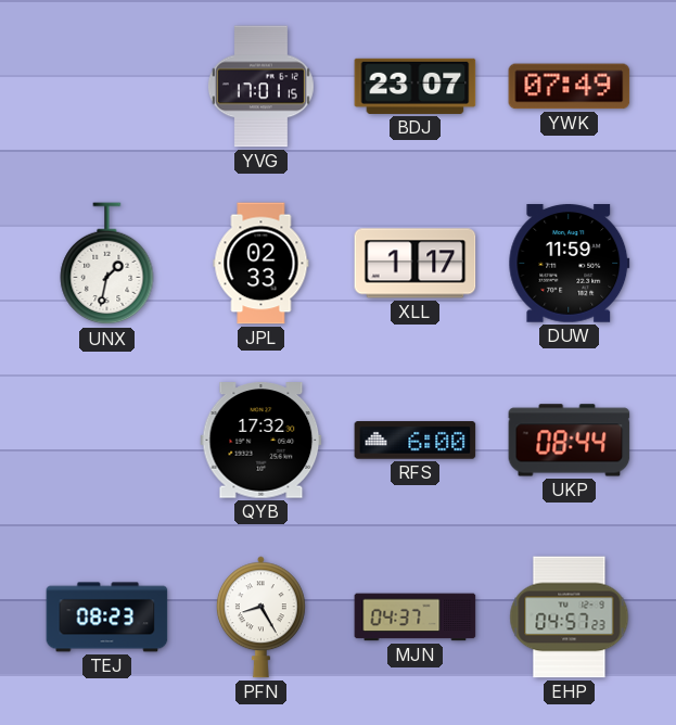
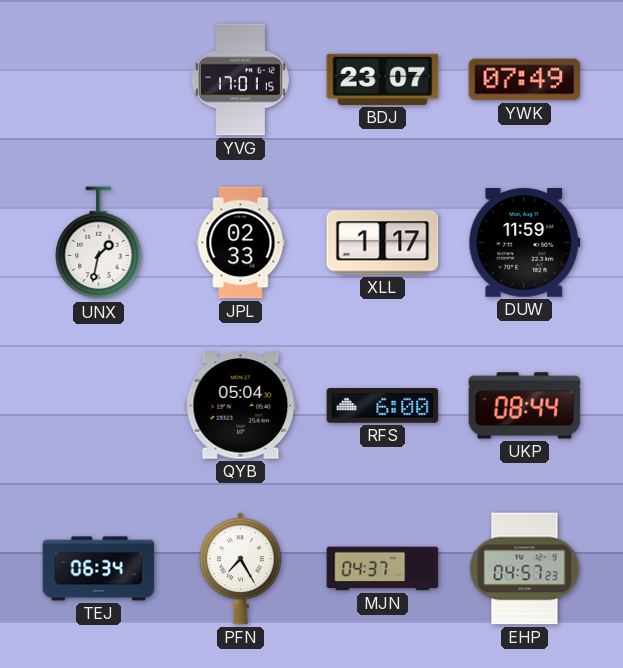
QYB: 17:32 -> 05:04 (241, 406)
TEJ: 08:23 -> 06:34 (99, 569)
PFN: 8:25 -> 7:25 (240, 569)
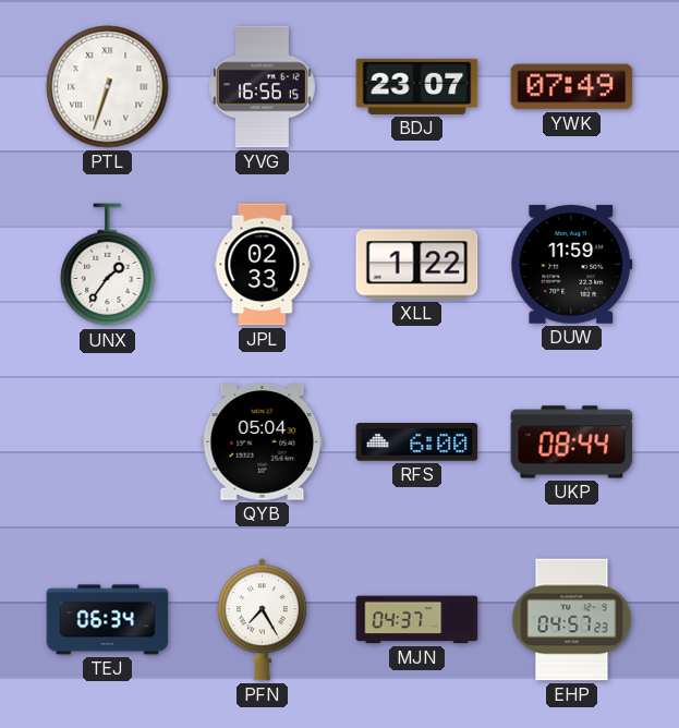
PTL: none -> 6:33 (108, 87)
YVG: 17:01 -> 16:56 (262, 87)
UNX: 1:32 -> 1:36 (108, 265)
XLL: 1:17 -> 1:22 (417, 265)
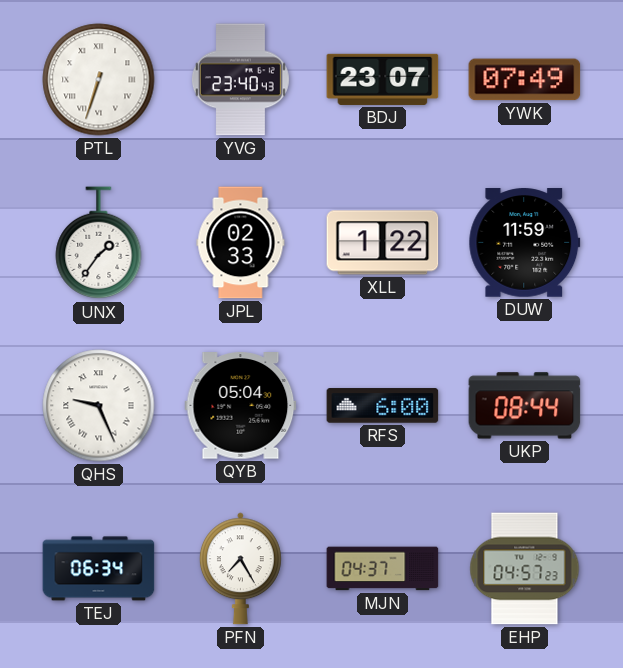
YVG: 16:56 -> 23:40 (240, 80)
QHS: none -> 9:26 (99, 406)
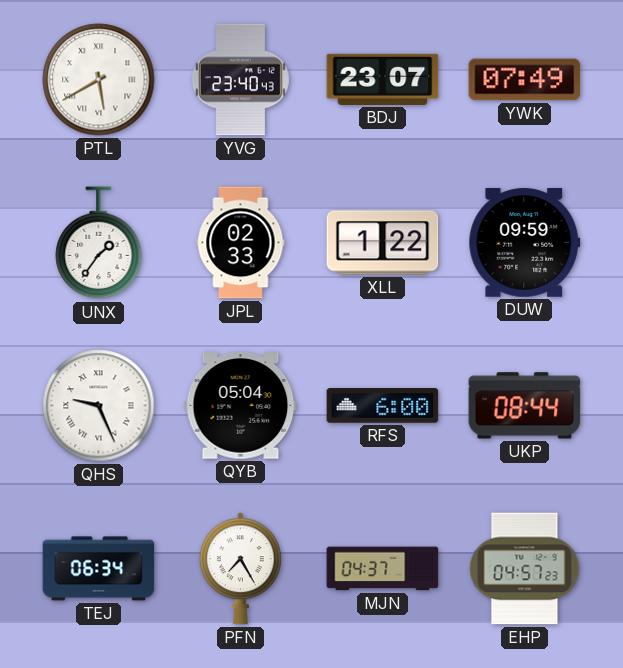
PTL: 6:33 -> 5:40 (99, 80)
DUW: 11:59 -> 09:59 (525, 243)
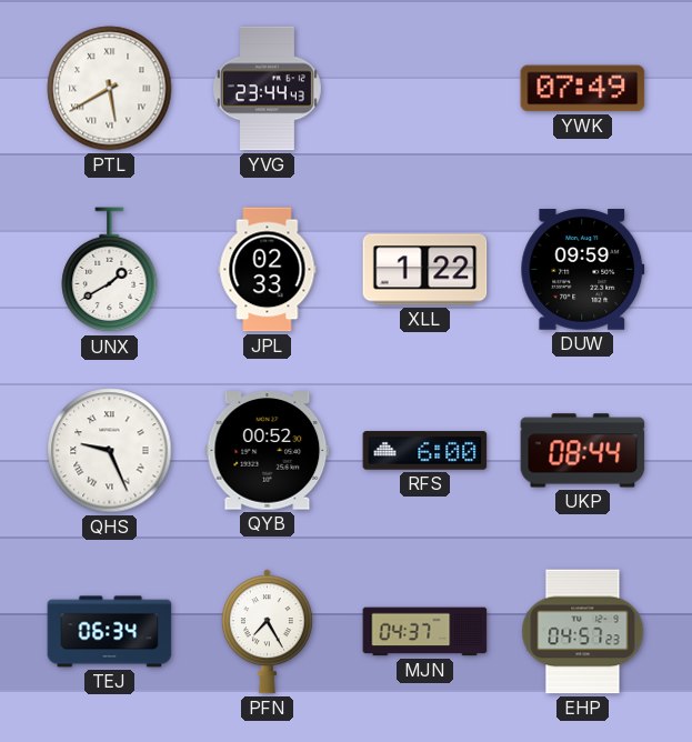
YVG: 23:40 -> 23:44 (267, 89)
BDJ: 23:07 -> none (383, 79)
UNX: 1:36 -> 1:40 (110, 270)
QYB: 05:04 -> 00:52 (268, 451)
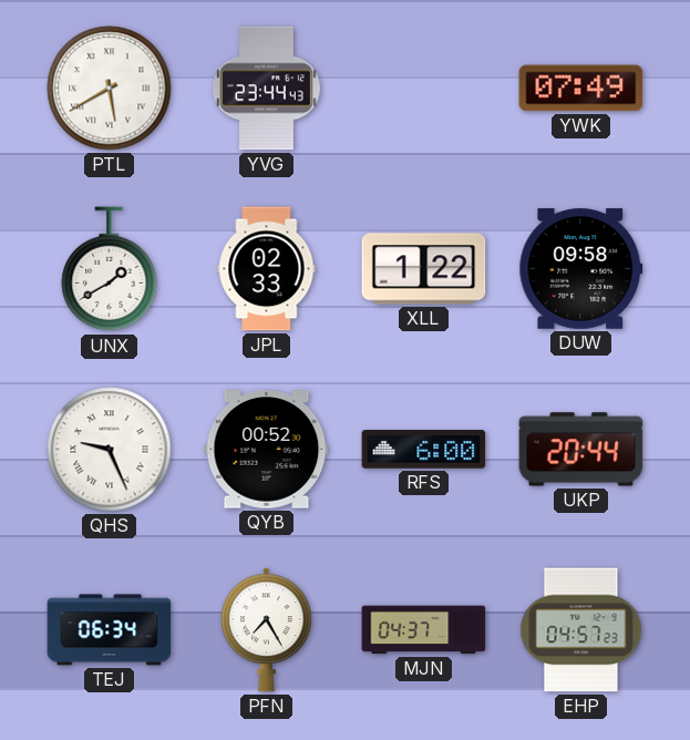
DUW: 09:59 -> 09:58 (581, 269)
UKP: 08:44 -> 20:44 (581, 450)
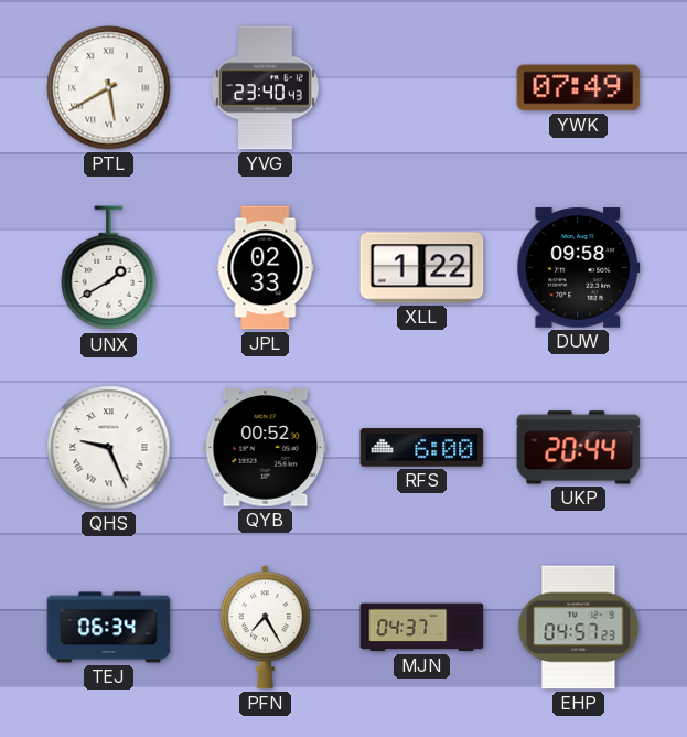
YVG: 23:44 -> 23:40 (265, 88)
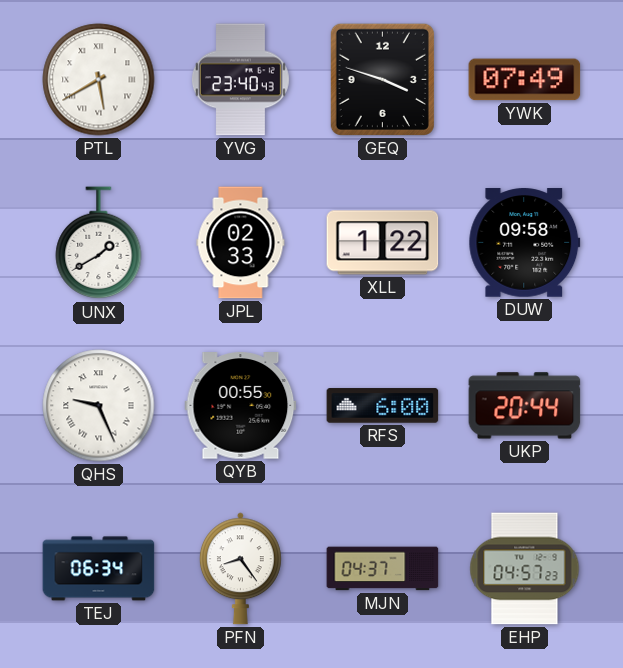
GEQ: none -> 3:48 (382, 79)
QYB: 00:52 -> 00:55 (241, 406)
PFN: 7:25 -> 8:24 (240, 569)
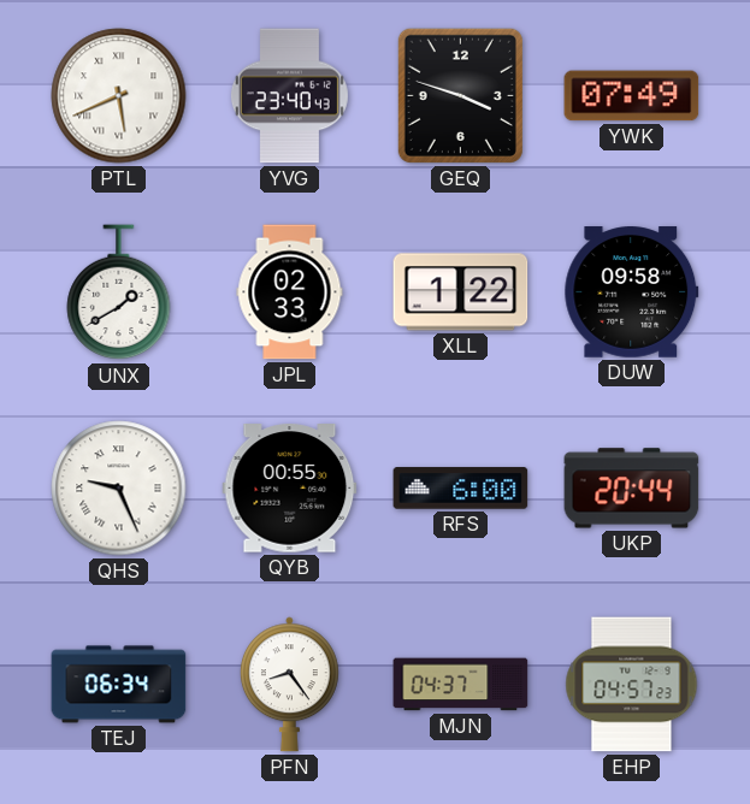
PTL: 5:40 -> 5:41 (119, 96)
